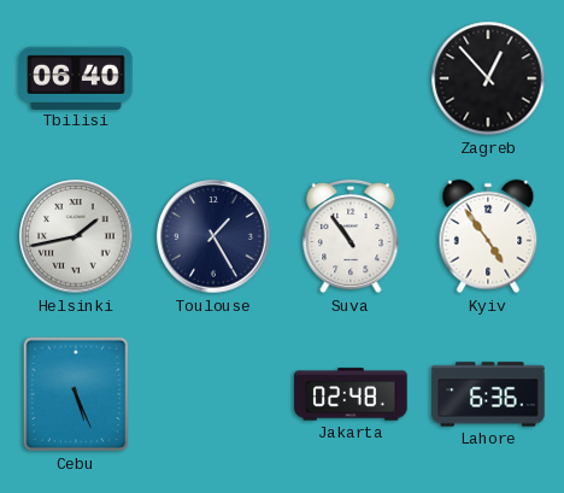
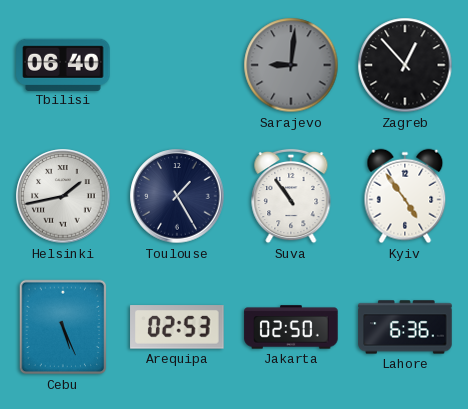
Sarajevo: none -> 9:01 (291, 65)
Arequipa: none -> 02:53 (177, 327)
Jakarta: 02:48 -> 02:50 (291, 327)
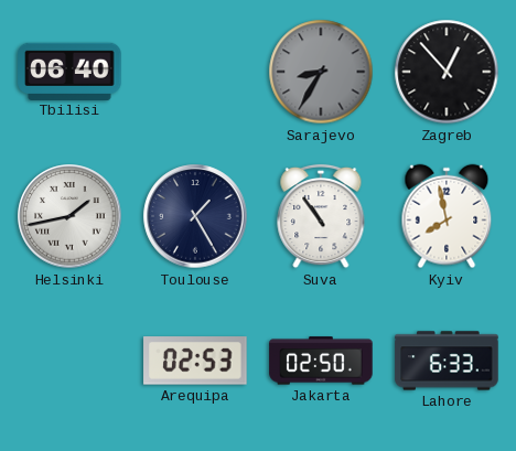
Sarajevo: 9:01 -> 8:35 (321, 72)
Kyiv: 4:54 -> 7:58 (447, 216)
Cebu: 5:26 -> none (63, 327)
Lahore: 6:36 -> 6:33 (447, 361)
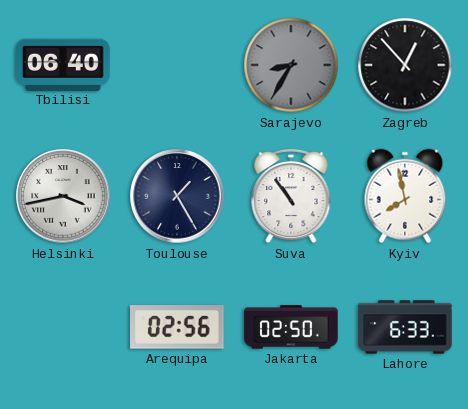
Helsinki: 1:43 -> 3:43 (63, 196)
Arequipa: 02:53 -> 02:56 (177, 327)
